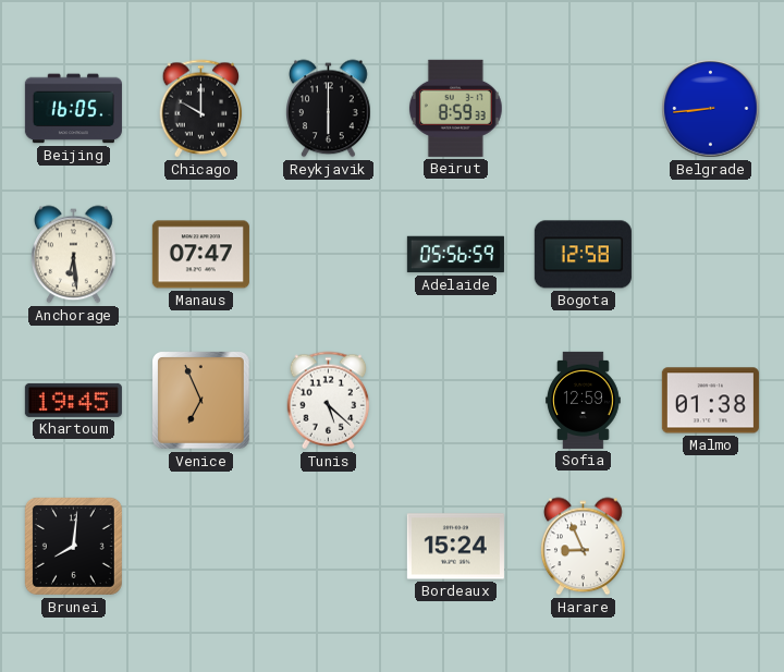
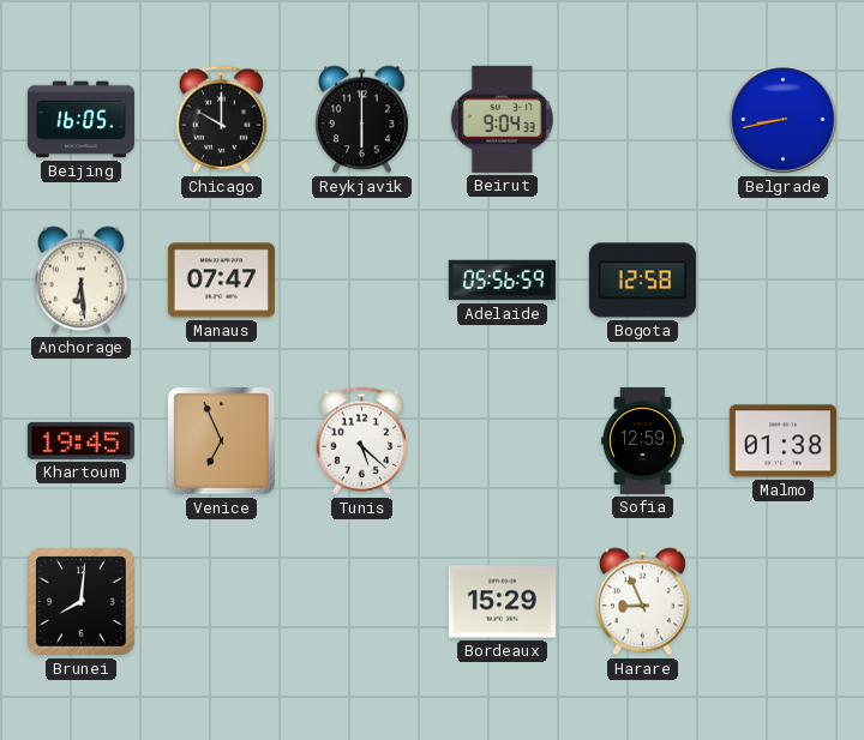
Beirut: 8:59 -> 9:04 (502, 119)
Belgrade: 8:44 -> 8:43 (784, 120)
Bordeaux: 15:24 -> 15:29 (502, 602)
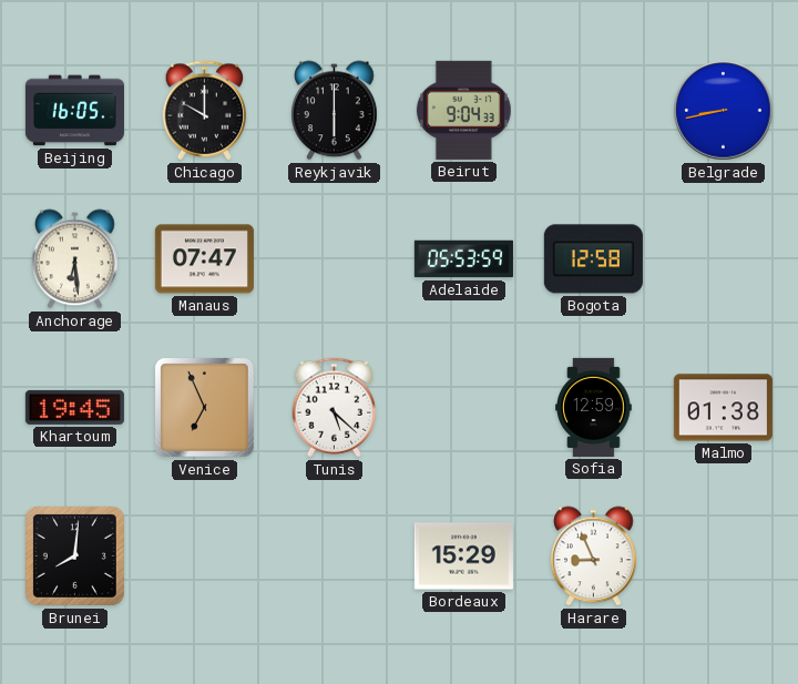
Adelaide: 05:56 -> 05:53 (463, 259)
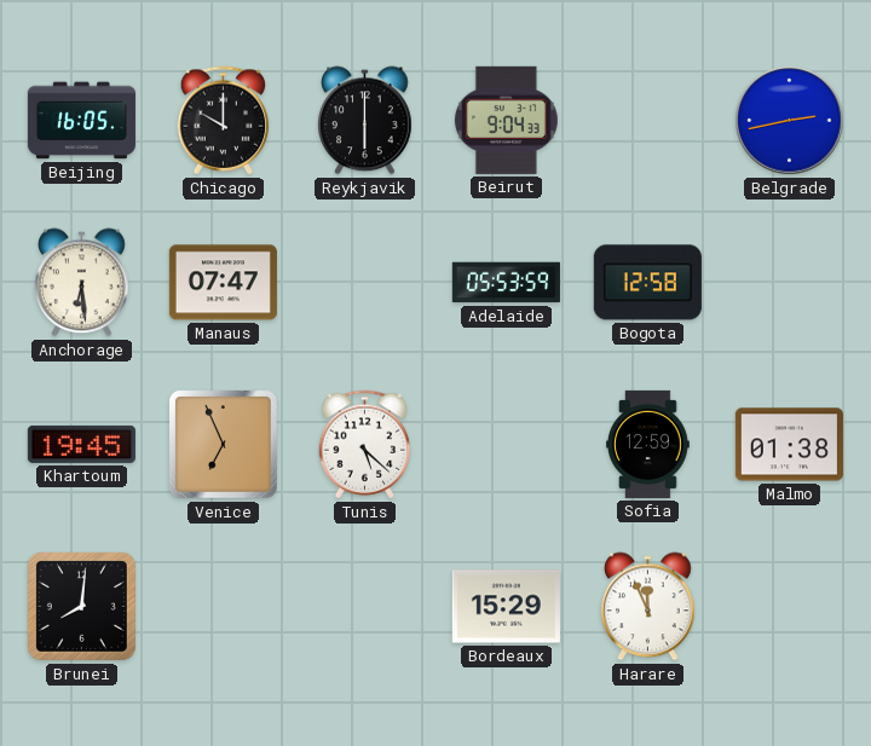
Belgrade: 8:43 -> 2:43 (790, 121)
Harare: 8:56 -> 11:56 (648, 607)
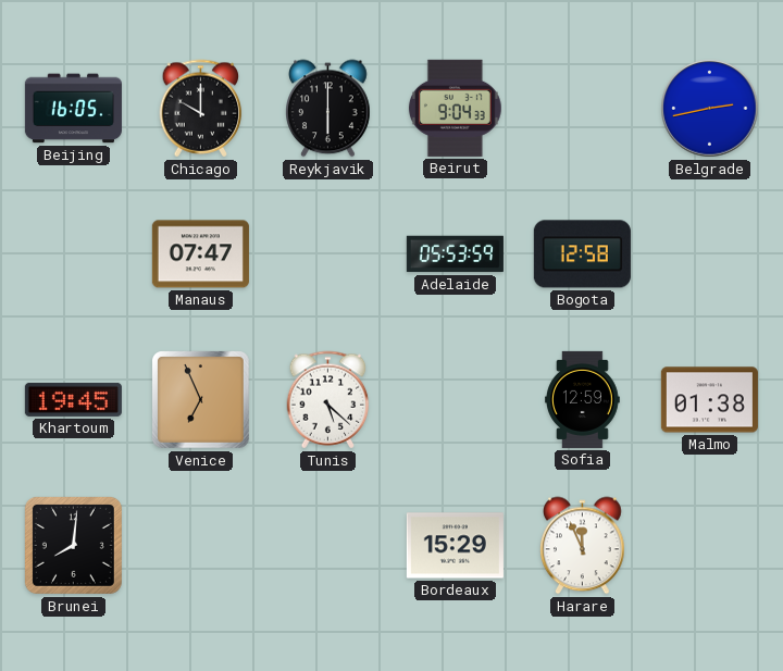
Anchorage: 6:29 -> none (82, 283)
